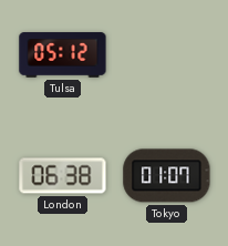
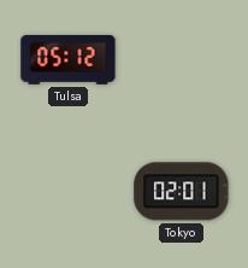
London: 06:38 -> none (63, 176)
Tokyo: 01:07 -> 02:01 (182, 192)
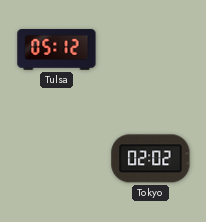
Tokyo: 02:01 -> 02:02 (151, 159)
